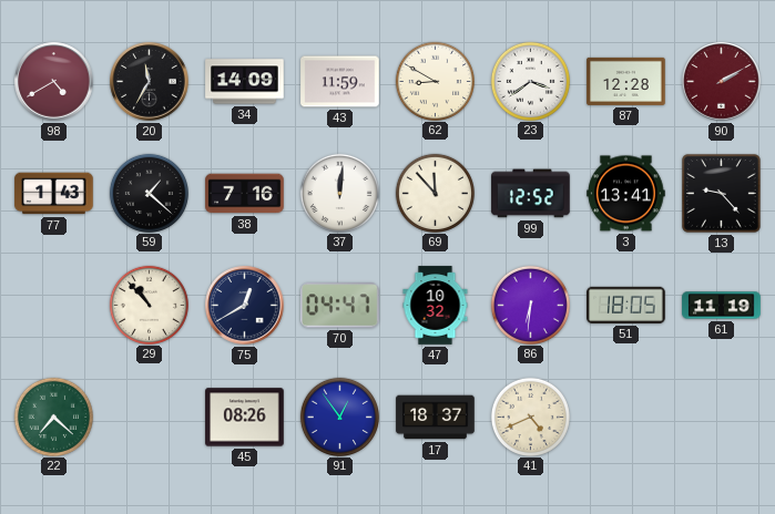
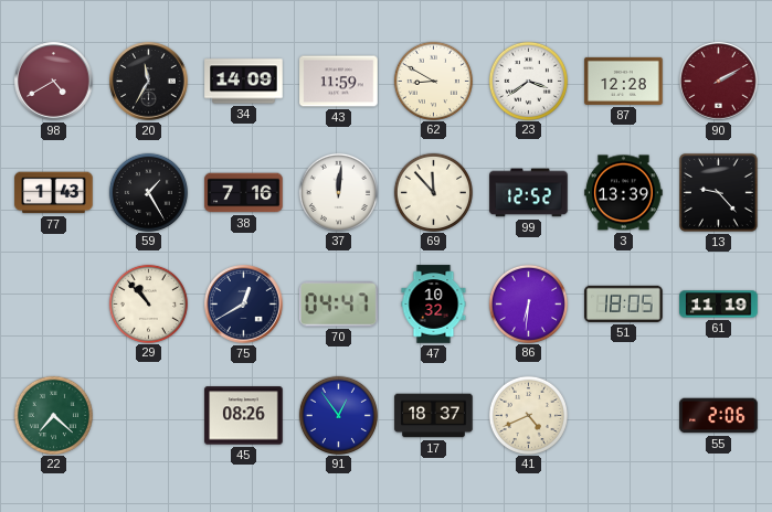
59: 1:22 -> 1:25 (148, 192)
3: 13:41 -> 13:39 (624, 193)
55: none -> 2:06 (719, 416)
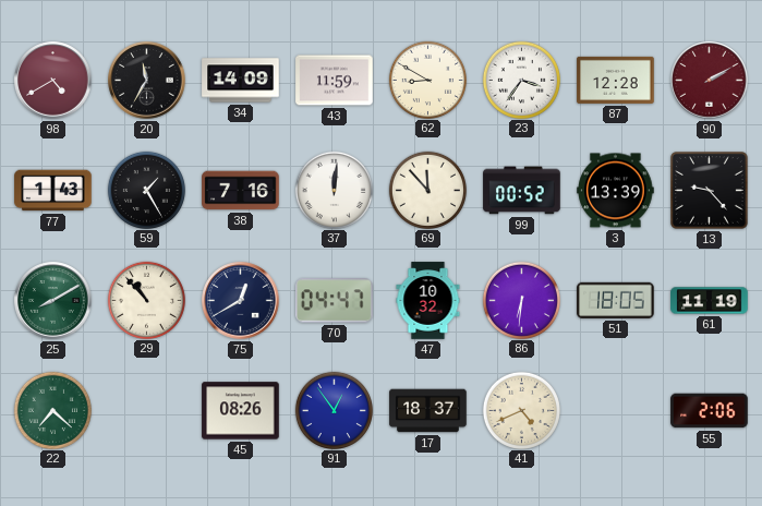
23: 3:39 -> 3:36 (521, 80)
99: 12:52 -> 00:52 (522, 191)
25: none -> 8:10 (53, 301)
